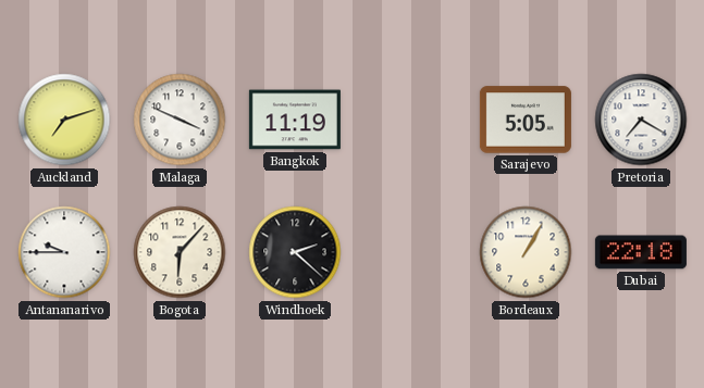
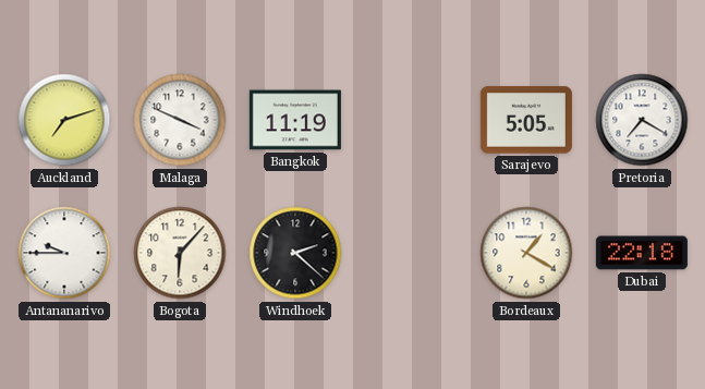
Bordeaux: 1:05 -> 1:20 (526, 253)
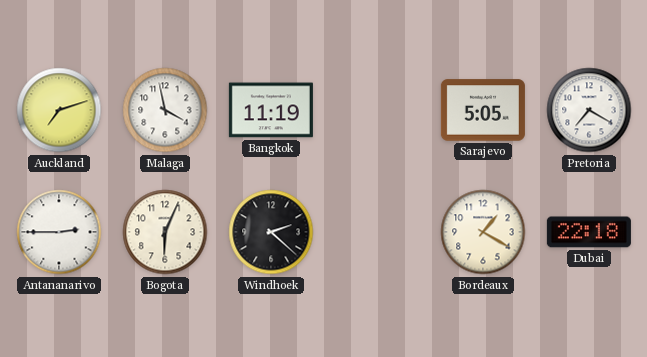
Malaga: 3:49 -> 3:58 (165, 110)
Antananarivo: 9:45 -> 2:45 (59, 232)
Bogota: 6:07 -> 6:04 (165, 232)
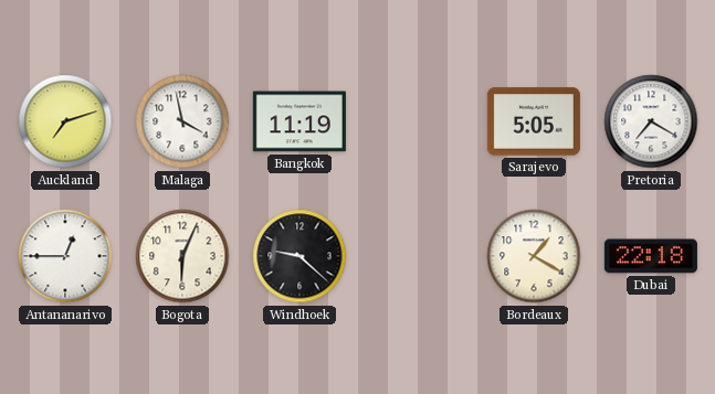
Antananarivo: 2:45 -> 12:45 (65, 256)
Windhoek: 2:22 -> 9:22 (299, 256)
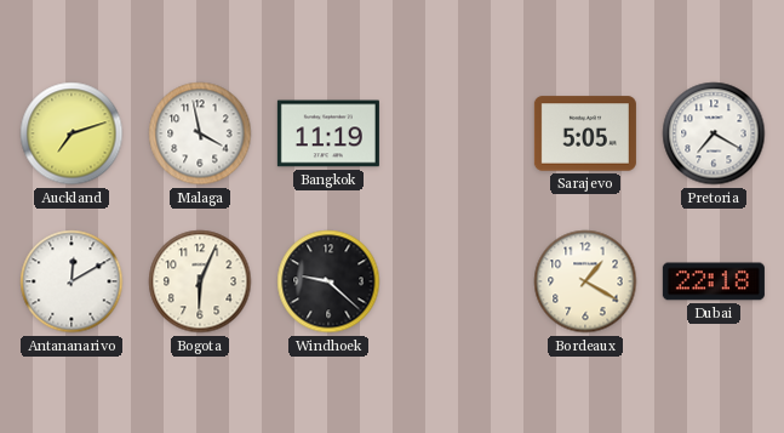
Antananarivo: 12:45 -> 12:10 (71, 281)
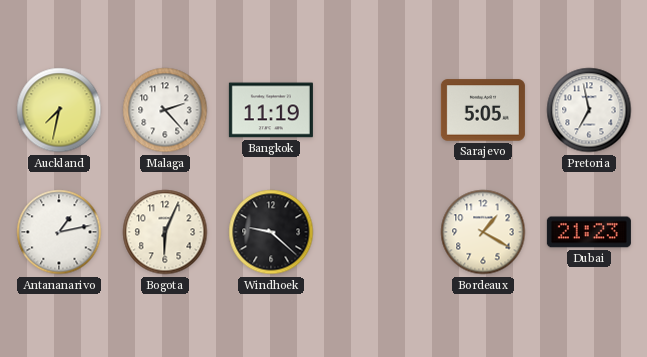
Auckland: 7:12 -> 7:32 (59, 110)
Malaga: 3:58 -> 2:23 (165, 110)
Pretoria: 7:20 -> 6:58 (589, 110)
Antananarivo: 12:10 -> 1:13 (59, 232)
Dubai: 22:18 -> 21:23 (589, 232)
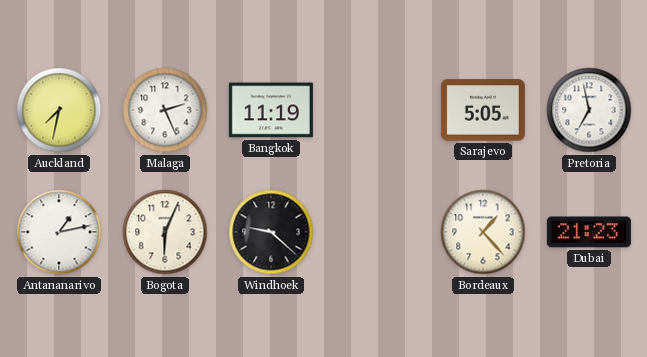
Malaga: 2:23 -> 2:26 (165, 110)
Bordeaux: 1:20 -> 1:23 (483, 232)
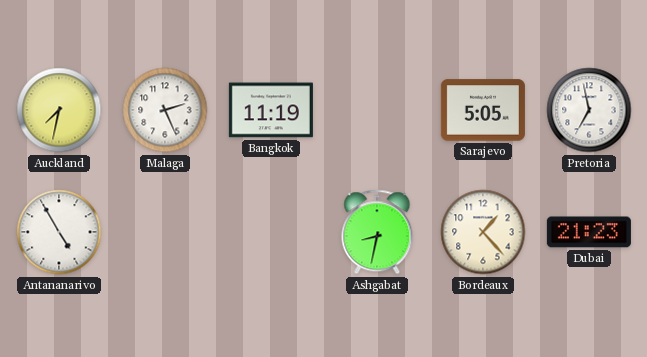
Antananarivo: 1:13 -> 4:55 (59, 232)
Bogota: 6:04 -> none (165, 232)
Windhoek: 9:22 -> none (271, 232)
Ashgabat: none -> 8:32 (377, 232)
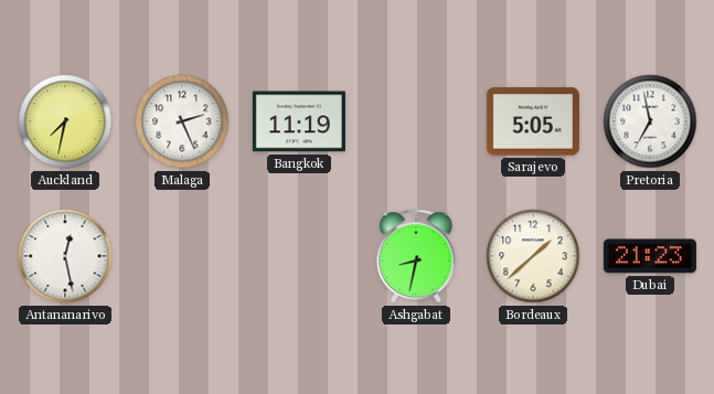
Antananarivo: 4:55 -> 12:28 (65, 256)
Bordeaux: 1:23 -> 1:38 (533, 256)
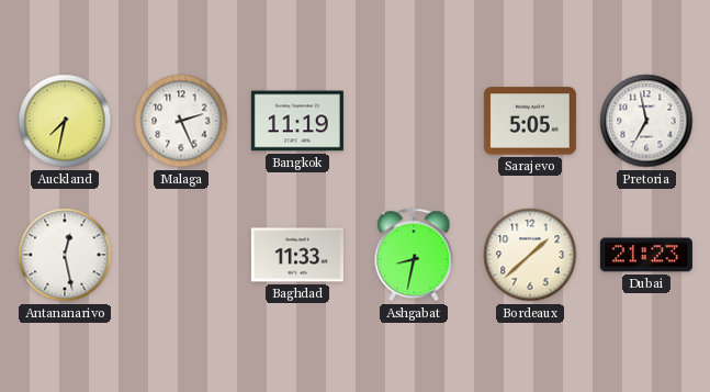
Baghdad: none -> 11:33 (297, 255)
